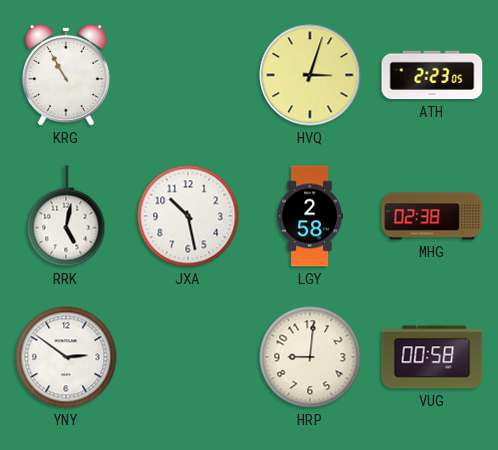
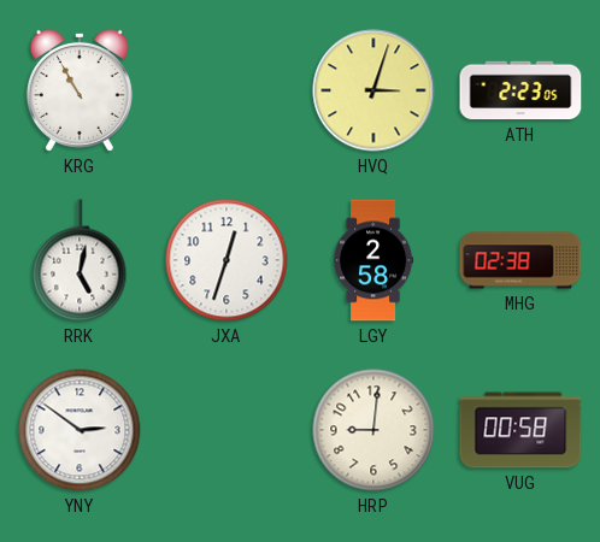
JXA: 10:28 -> 12:33 (227, 260)
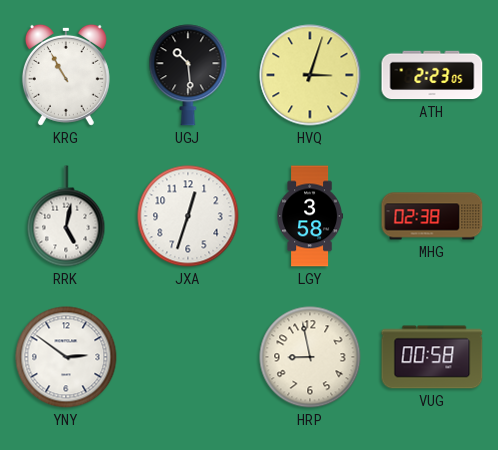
UGJ: none -> 10:29 (188, 75)
LGY: 2:58 -> 3:58 (310, 216)
HRP: 9:01 -> 8:58 (310, 357)
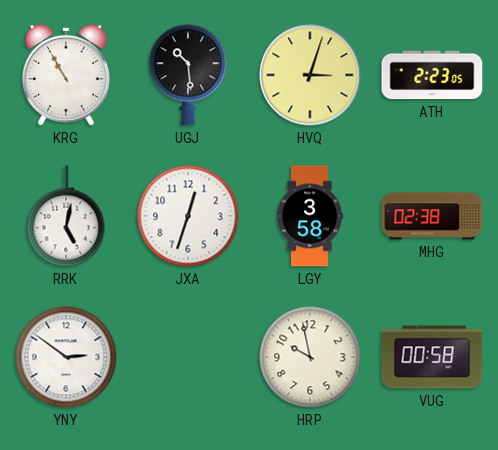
HRP: 8:58 -> 9:58 (310, 357)
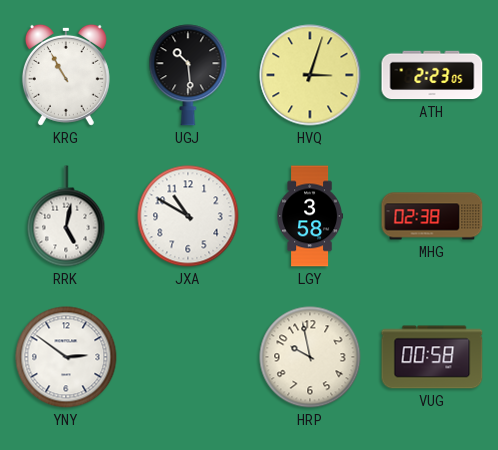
JXA: 12:33 -> 10:50 (188, 216)
